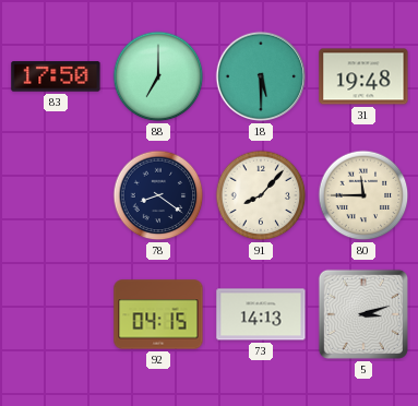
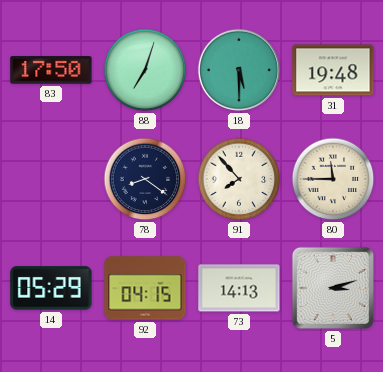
88: 7:00 -> 7:03 (145, 70)
91: 8:07 -> 7:53 (239, 179)
14: none -> 05:29 (51, 288)
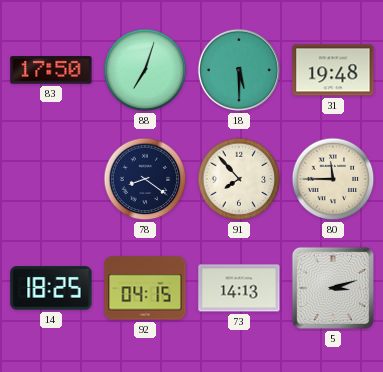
14: 05:29 -> 18:25 (51, 288)
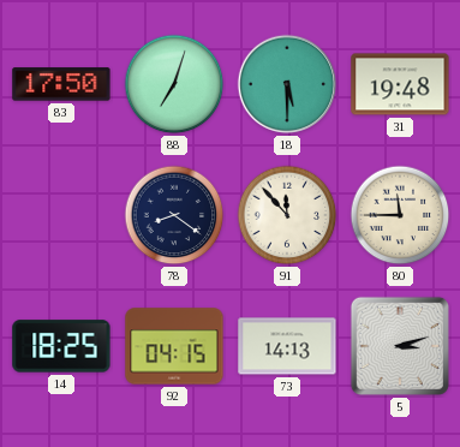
91: 7:53 -> 11:53 (287, 215)
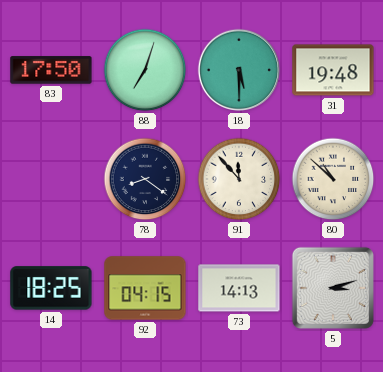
80: 11:45 -> 10:52 (333, 179)
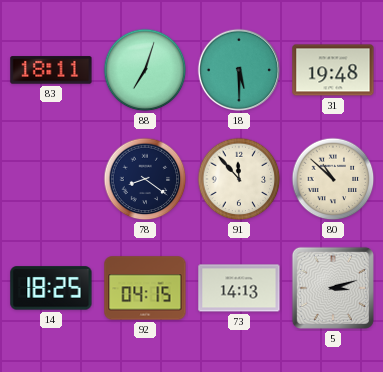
83: 17:50 -> 18:11 (51, 70)
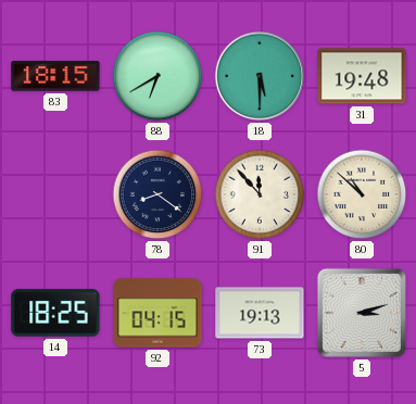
83: 18:11 -> 18:15 (55, 76)
88: 7:03 -> 6:40 (157, 76)
73: 14:13 -> 19:13 (260, 313)
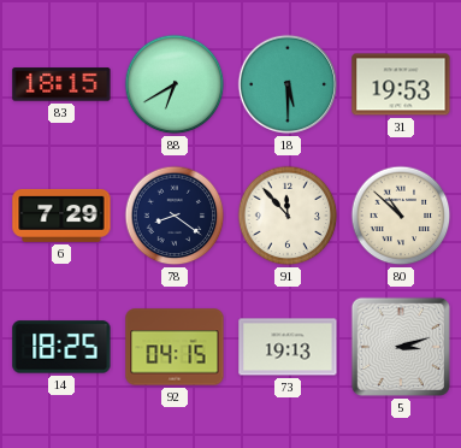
31: 19:48 -> 19:53 (401, 84)
6: none -> 7:29 (61, 216)
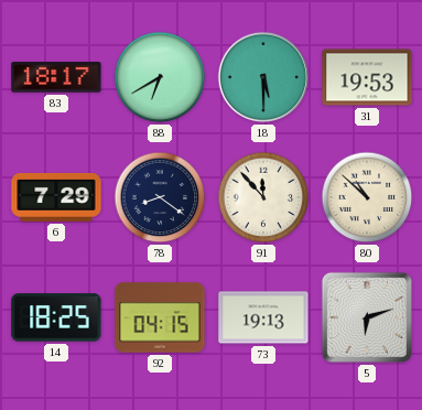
83: 18:15 -> 18:17 (56, 77)
5: 3:12 -> 6:12 (367, 317)
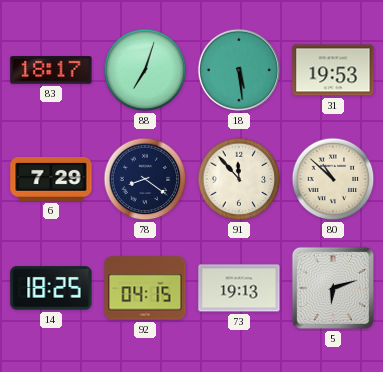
88: 6:40 -> 7:03 (145, 70)
18: 5:30 -> 5:29 (239, 70)
